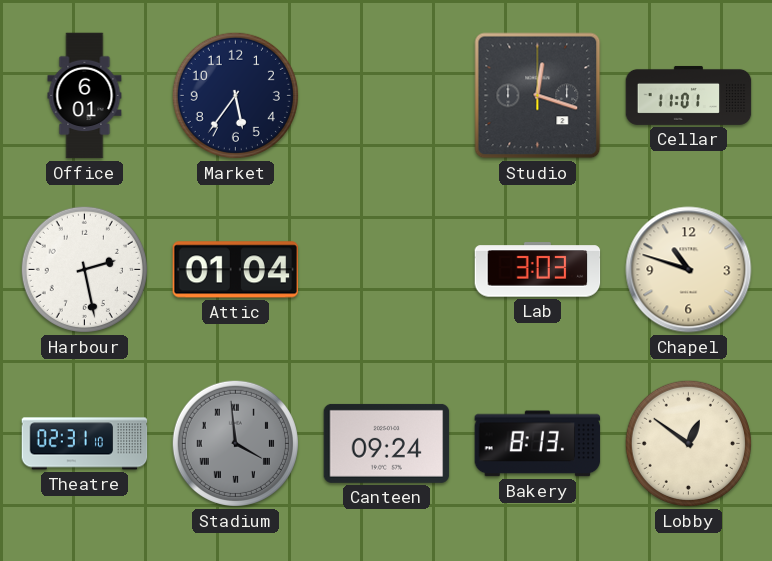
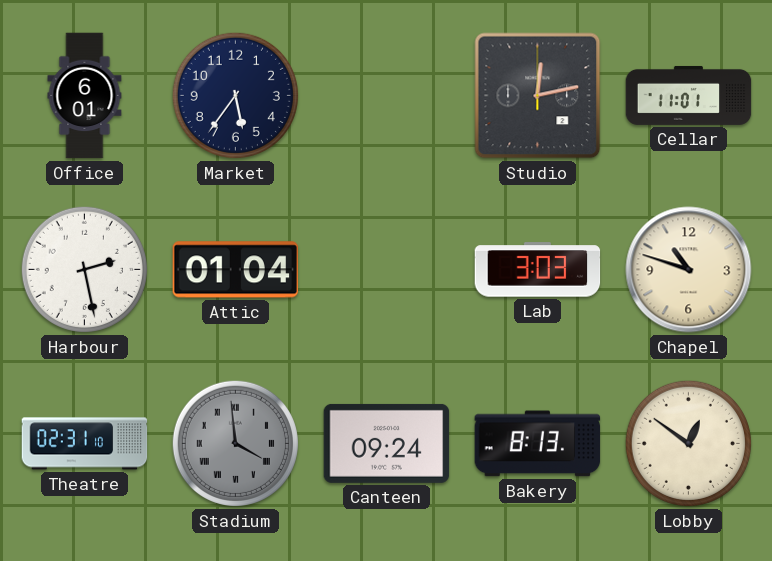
Studio: 12:18 -> 12:13 (538, 96)
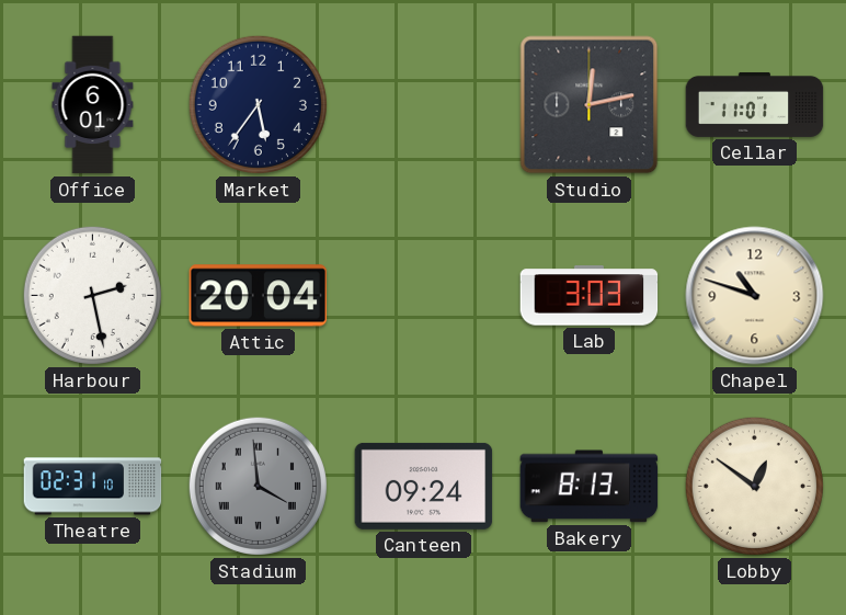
Attic: 01:04 -> 20:04 (259, 296)
